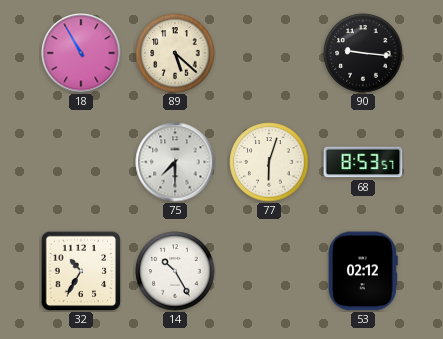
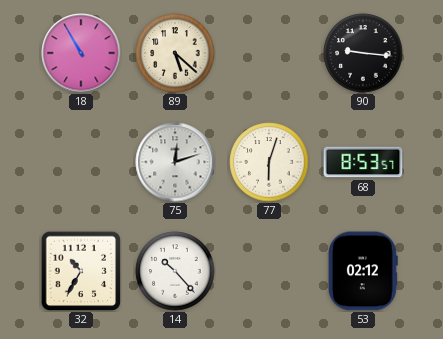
75: 7:30 -> 12:12 (175, 162)
14: 10:25 -> 10:23 (175, 271)
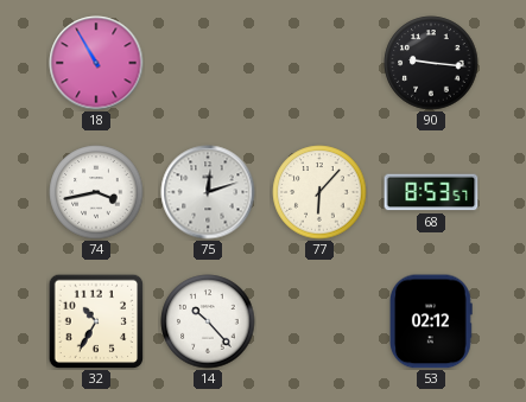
89: 5:22 -> none (175, 53)
74: none -> 3:43 (96, 192)
77: 6:03 -> 6:07 (319, 192)
